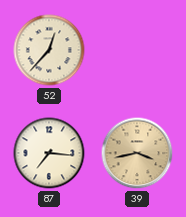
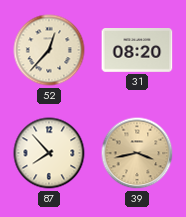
31: none -> 08:20 (137, 51)
87: 7:16 -> 7:53 (49, 153)
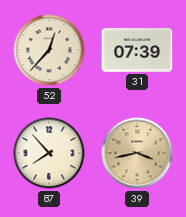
31: 08:20 -> 07:39 (137, 51)
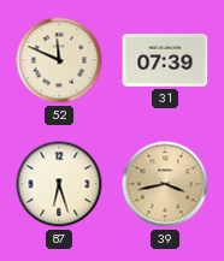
52: 12:37 -> 11:49 (59, 60)
87: 7:53 -> 6:27 (59, 184)
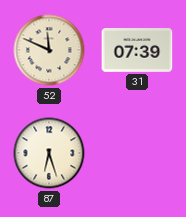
39: 3:43 -> none (165, 184)
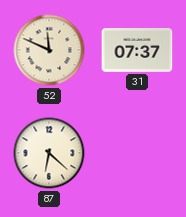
31: 07:39 -> 07:37 (137, 51)
87: 6:27 -> 6:22 (49, 153)
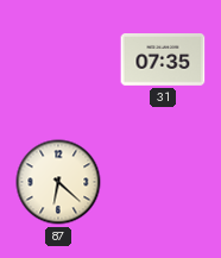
52: 11:49 -> none (49, 50)
31: 07:37 -> 07:35 (163, 61)
